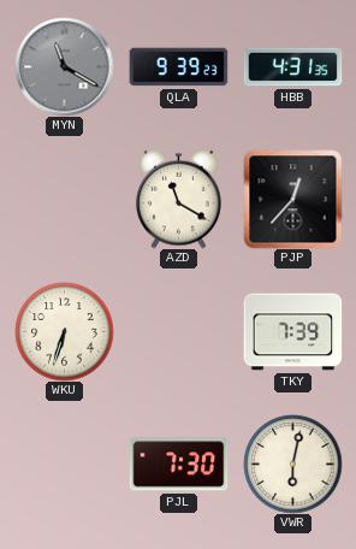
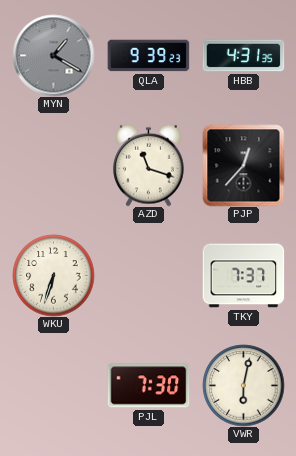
MYN: 11:20 -> 1:20 (53, 55)
AZD: 11:20 -> 11:18 (149, 165)
TKY: 7:39 -> 7:37 (243, 276)
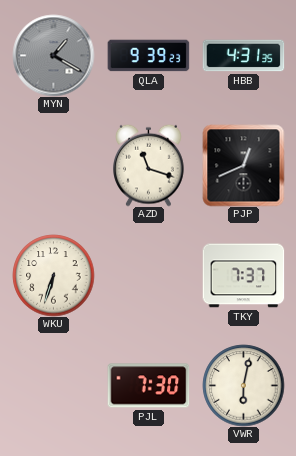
PJP: 12:37 -> 12:41 (243, 165)
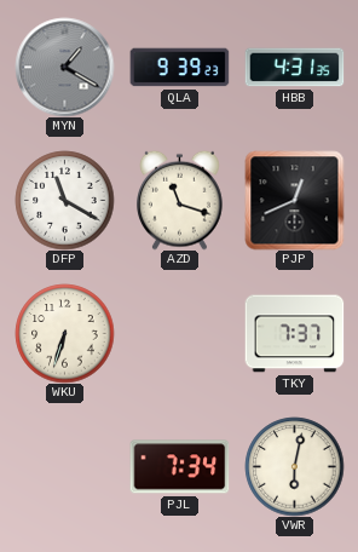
DFP: none -> 11:20 (64, 200)
PJL: 7:30 -> 7:34 (179, 467)
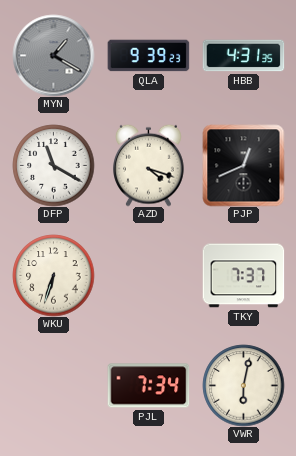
AZD: 11:18 -> 4:18 (149, 165)
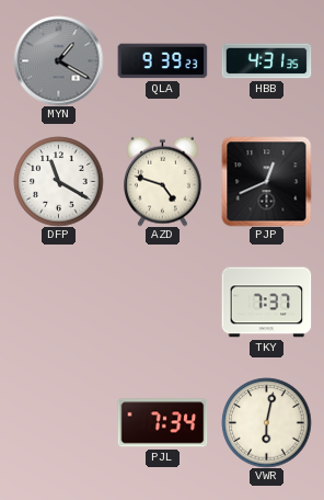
AZD: 4:18 -> 4:48 (163, 181)
WKU: 6:33 -> none (53, 275)
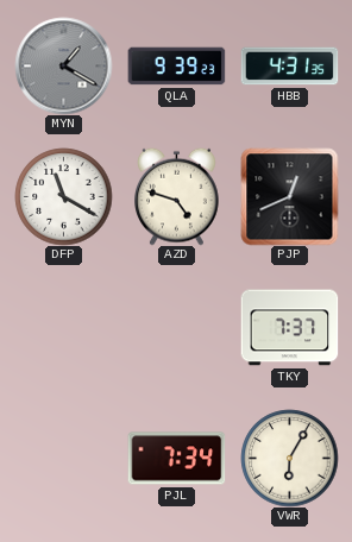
VWR: 6:02 -> 6:05 (289, 458)
